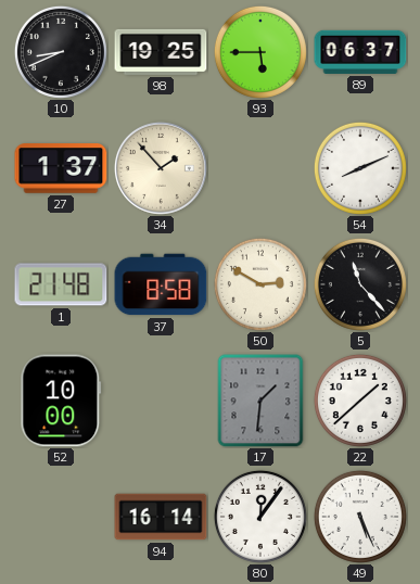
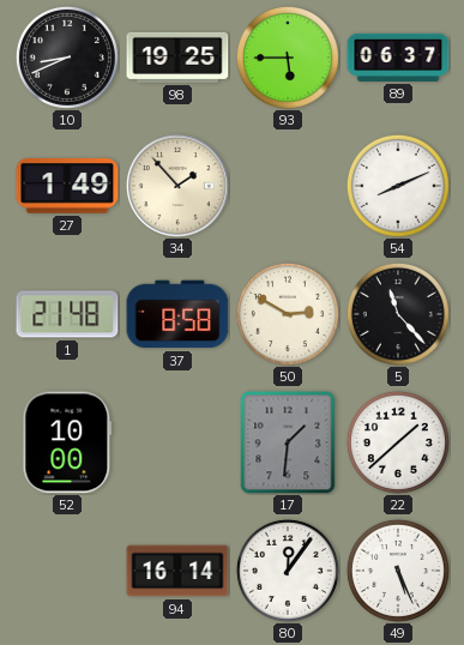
27: 1:37 -> 1:49 (67, 187)
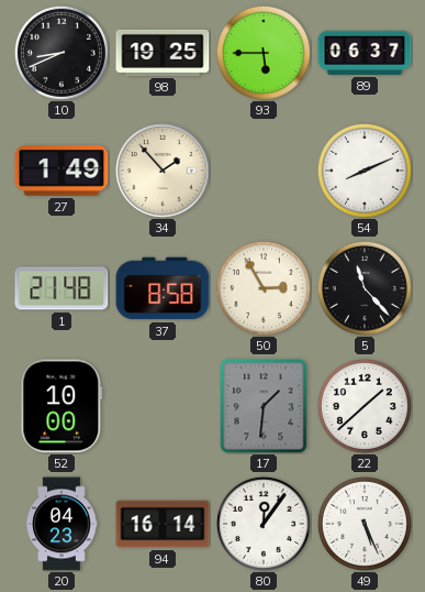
50: 2:50 -> 2:55 (264, 288)
20: none -> 04:23 (61, 524)
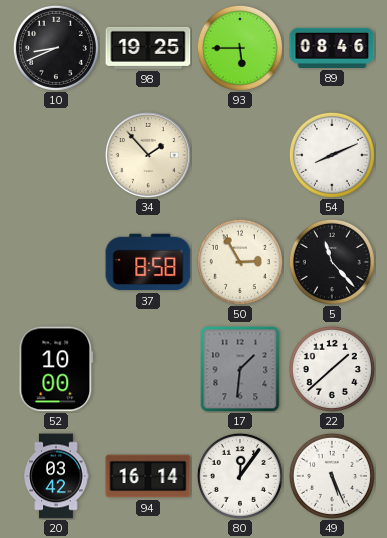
89: 06:37 -> 08:46 (332, 48)
27: 1:49 -> none (61, 172)
1: 21:48 -> none (61, 288)
20: 04:23 -> 03:42 (56, 476)
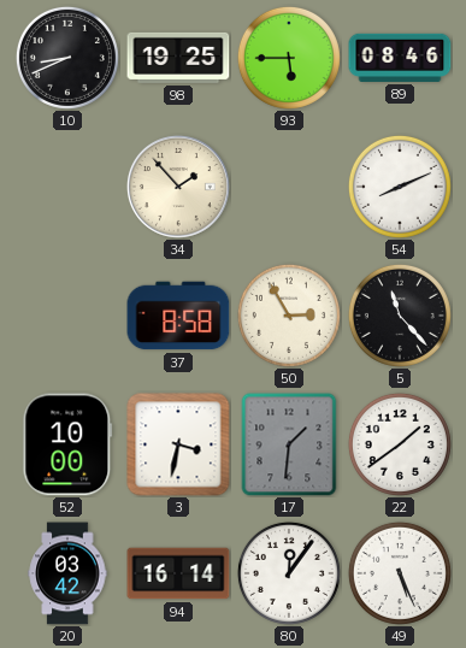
3: none -> 3:32 (178, 444)
22: 1:38 -> 1:39 (400, 444)
